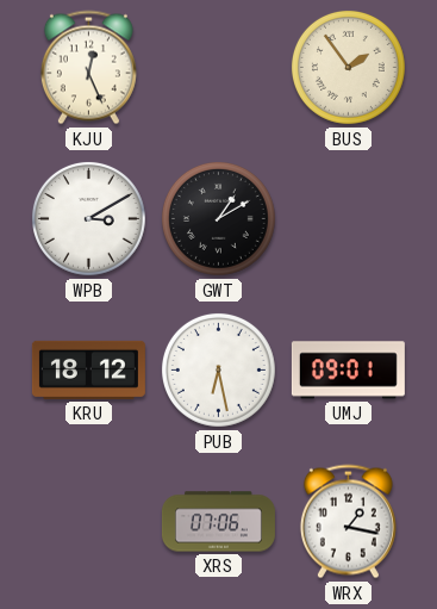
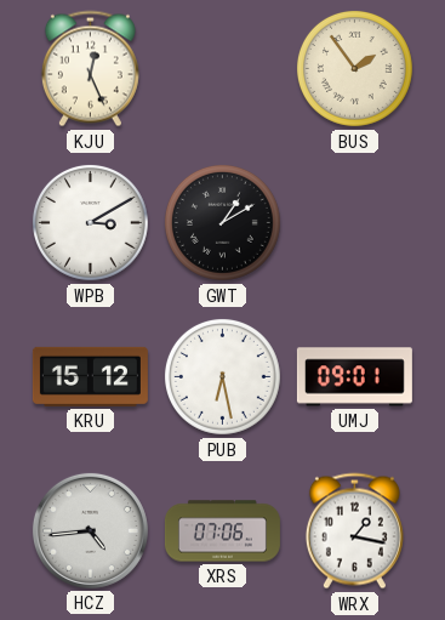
KRU: 18:12 -> 15:12 (90, 376)
HCZ: none -> 4:44 (90, 530)
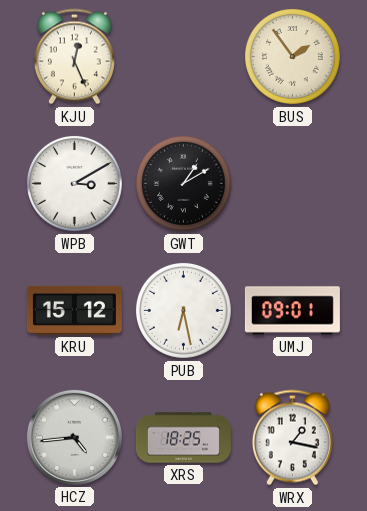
XRS: 07:06 -> 18:25 (183, 438)
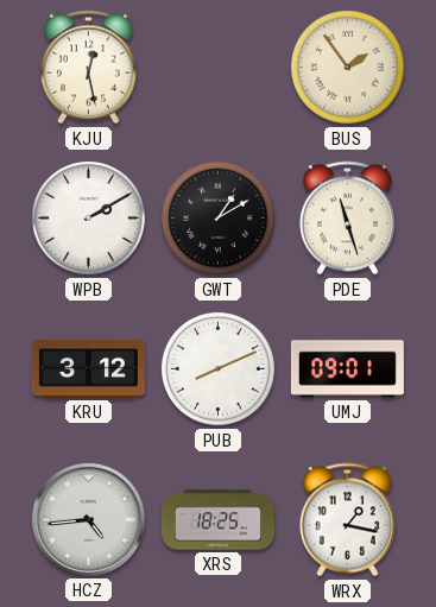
KJU: 12:26 -> 12:28 (88, 68)
WPB: 3:10 -> 2:10 (88, 217)
PDE: none -> 11:27 (347, 219)
KRU: 15:12 -> 3:12 (88, 368)
PUB: 6:28 -> 8:11 (217, 368)
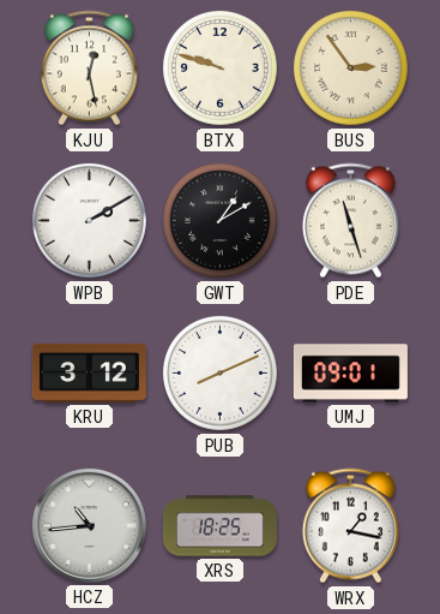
BTX: none -> 9:48 (219, 67)
BUS: 1:54 -> 2:54 (350, 67)
HCZ: 4:44 -> 10:44 (89, 525)
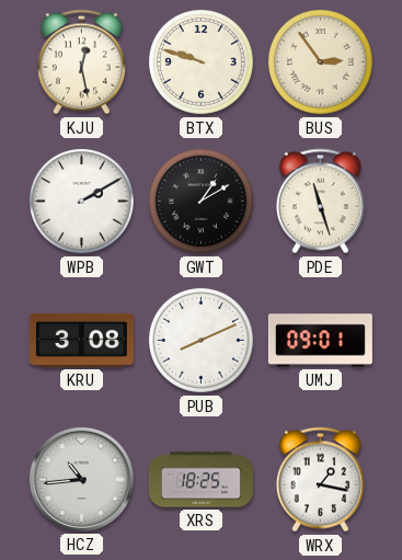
KRU: 3:12 -> 3:08 (81, 340)
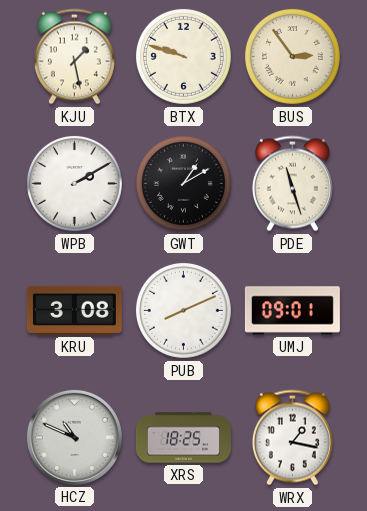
KJU: 12:28 -> 1:28 (74, 57)
HCZ: 10:44 -> 10:49 (74, 437)
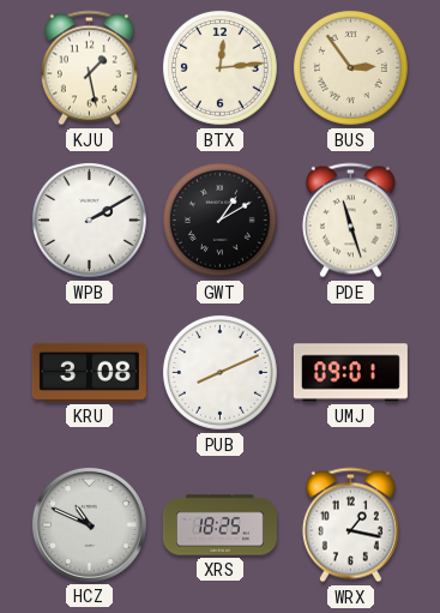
BTX: 9:48 -> 12:14 (219, 67)
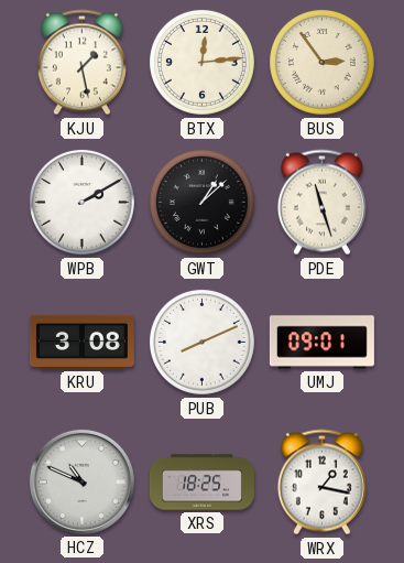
GWT: 1:10 -> 1:08 (201, 202)
